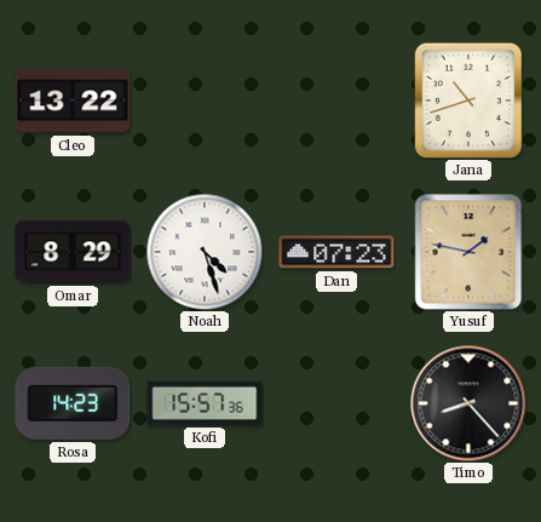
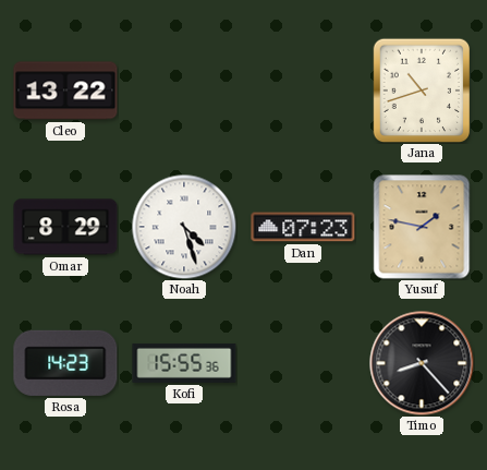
Kofi: 15:57 -> 15:55 (184, 363)
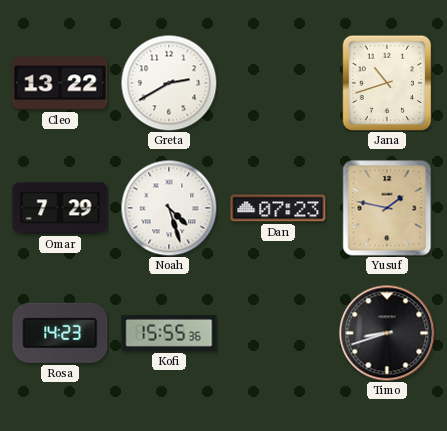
Greta: none -> 2:40 (169, 83)
Omar: 8:29 -> 7:29 (60, 208)
Timo: 8:23 -> 8:42 (387, 333)
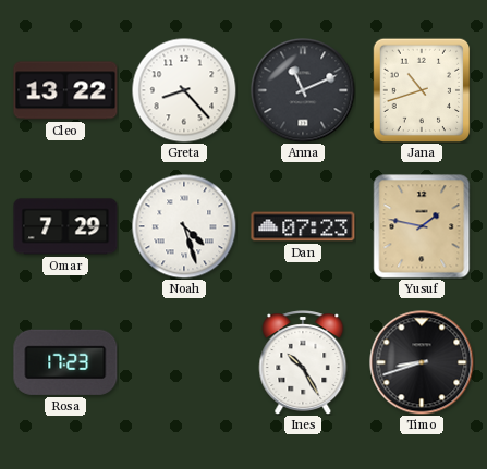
Greta: 2:40 -> 8:23 (184, 90)
Anna: none -> 11:11 (303, 90)
Rosa: 14:23 -> 17:23 (65, 362)
Kofi: 15:55 -> none (169, 333)
Ines: none -> 10:25 (303, 362)
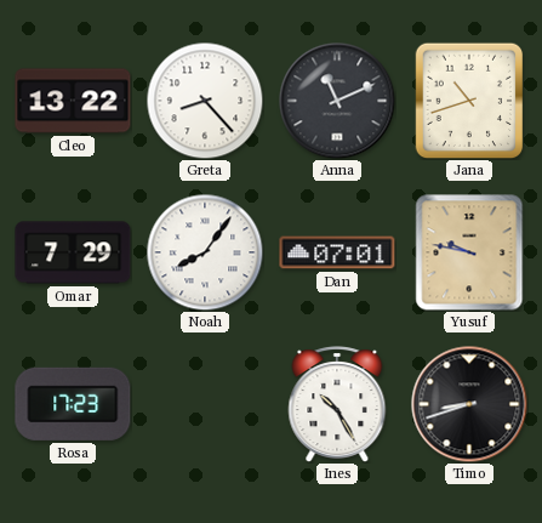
Noah: 4:27 -> 8:06 (205, 252)
Dan: 07:23 -> 07:01 (337, 252)
Yusuf: 1:47 -> 9:47 (469, 252)
